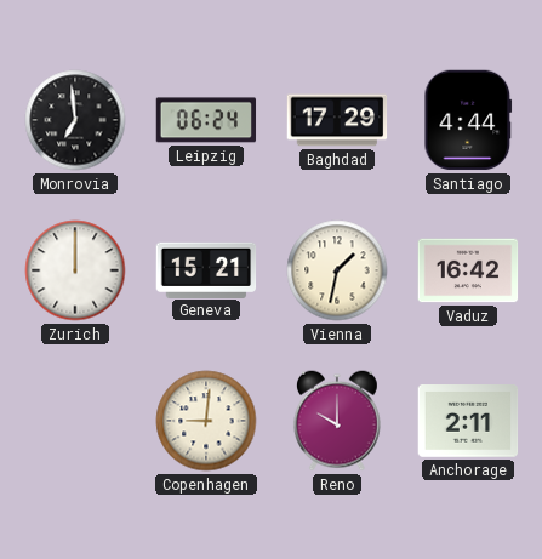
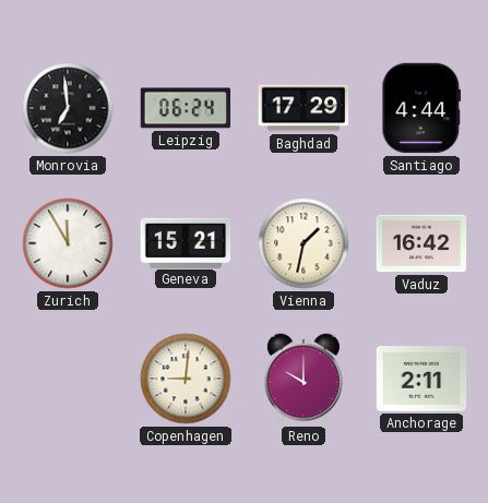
Zurich: 12:00 -> 11:55 (68, 243)
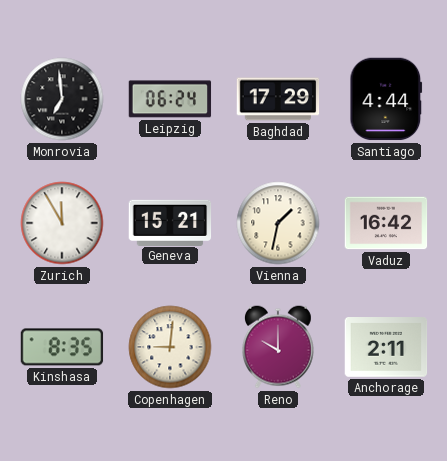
Kinshasa: none -> 8:35 (62, 347)
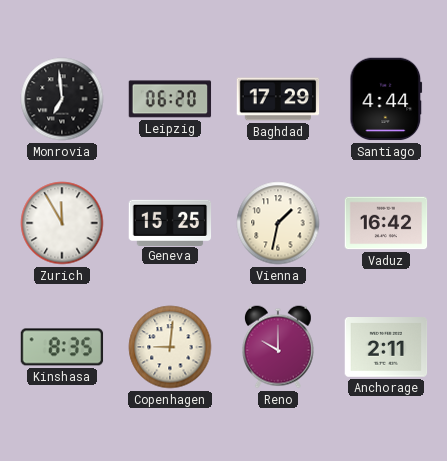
Leipzig: 06:24 -> 06:20 (170, 99)
Geneva: 15:21 -> 15:25 (170, 222)
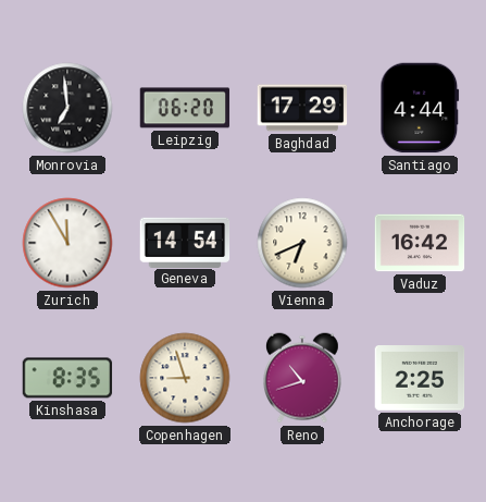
Geneva: 15:25 -> 14:54 (185, 242)
Vienna: 1:32 -> 6:41 (302, 243)
Copenhagen: 9:01 -> 8:57 (185, 378)
Reno: 10:00 -> 10:42 (302, 378)
Anchorage: 2:11 -> 2:25 (420, 378)
